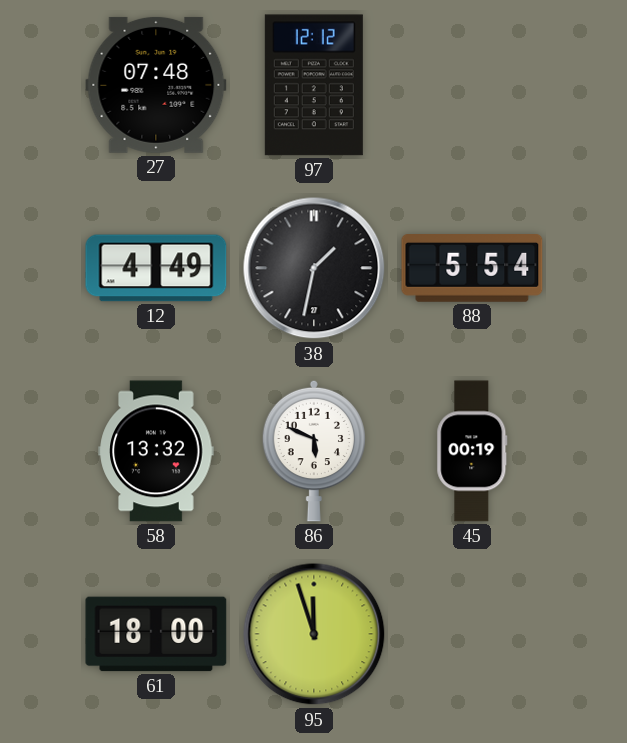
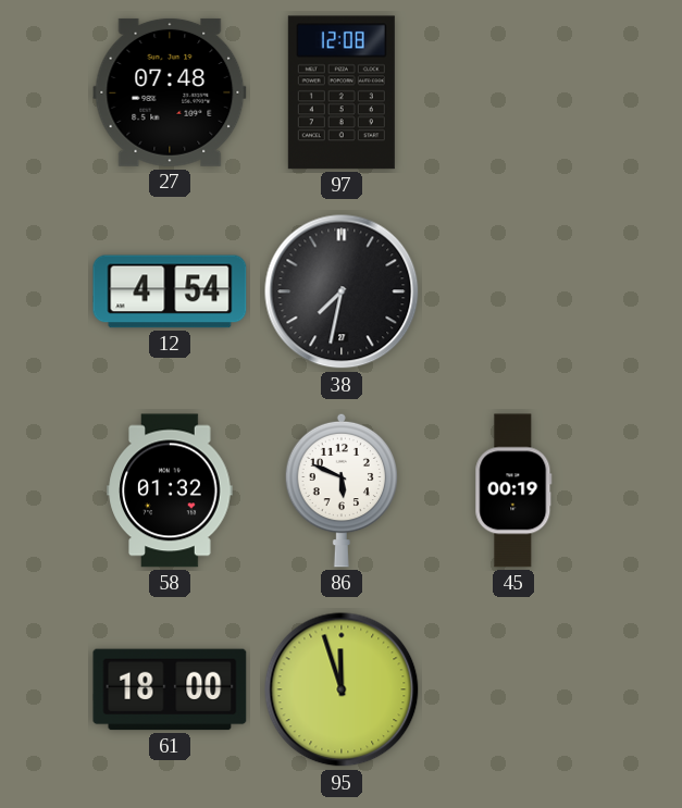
97: 12:12 -> 12:08 (342, 92)
12: 4:49 -> 4:54 (170, 291)
38: 1:32 -> 7:32 (342, 291)
88: 5:54 -> none (472, 269)
58: 13:32 -> 01:32 (170, 490)
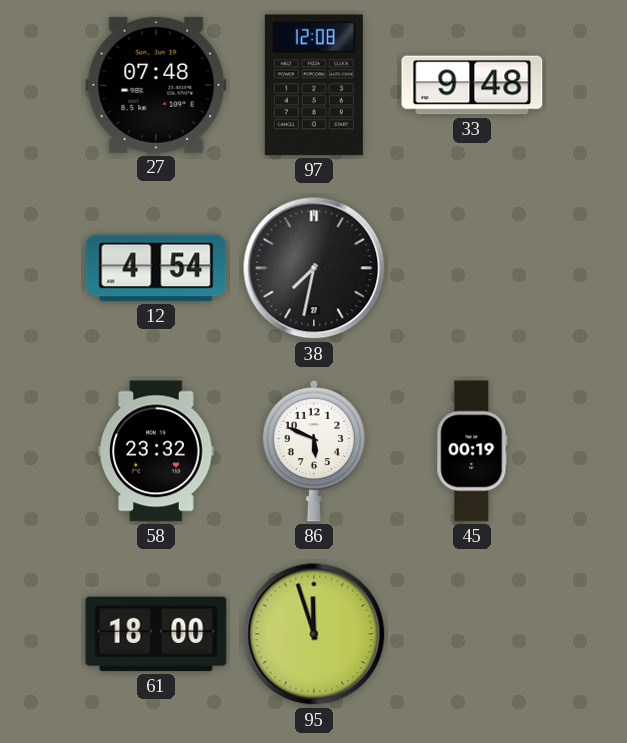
33: none -> 9:48 (472, 85)
58: 01:32 -> 23:32 (156, 451)
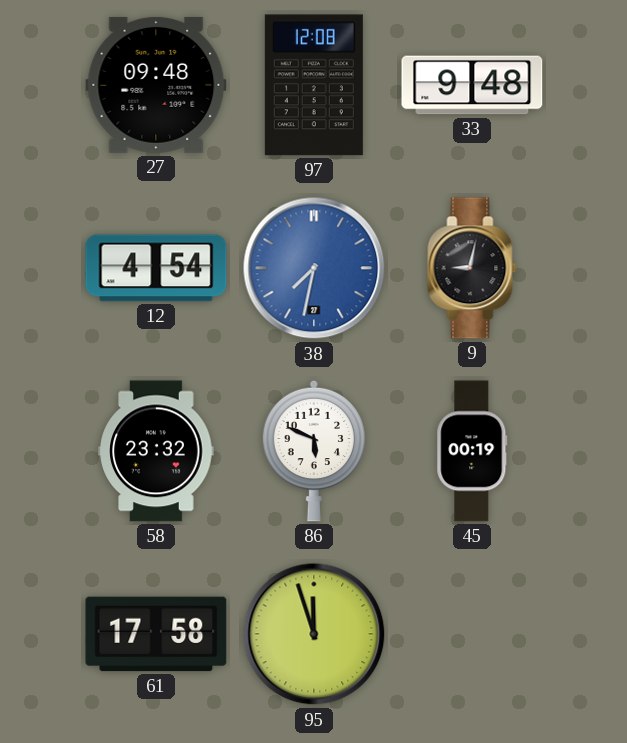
27: 07:48 -> 09:48 (156, 85)
38 dial: black -> blue (314, 268)
9: none -> 9:02 (472, 268)
61: 18:00 -> 17:58 (156, 634)
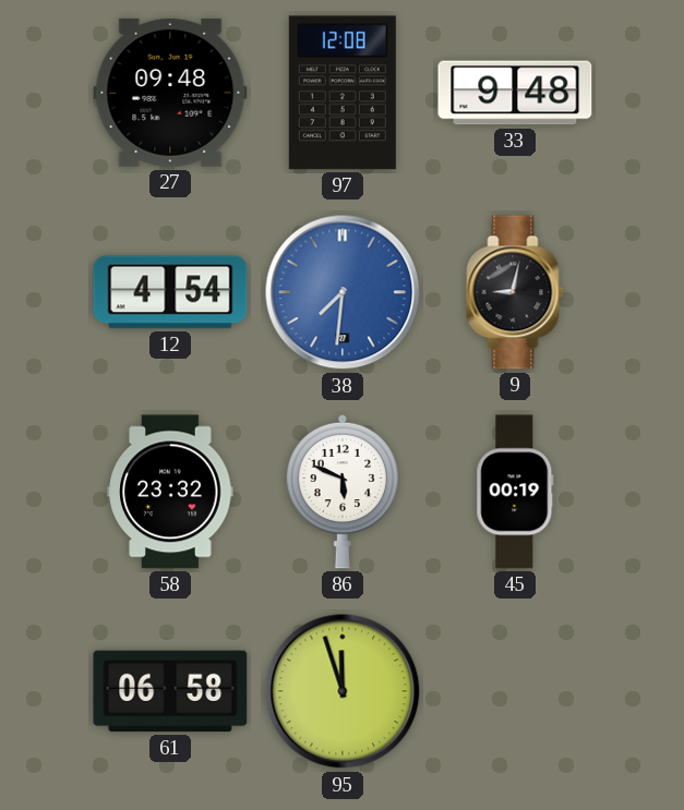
38: 7:32 -> 7:31 (343, 292)
61: 17:58 -> 06:58 (170, 691)
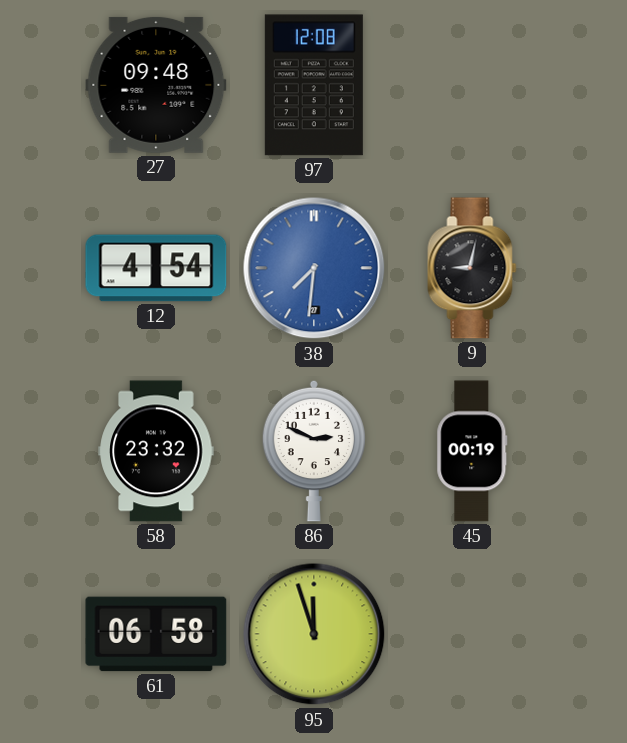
33: 9:48 -> none (515, 93)
86: 5:49 -> 2:49 (314, 451)
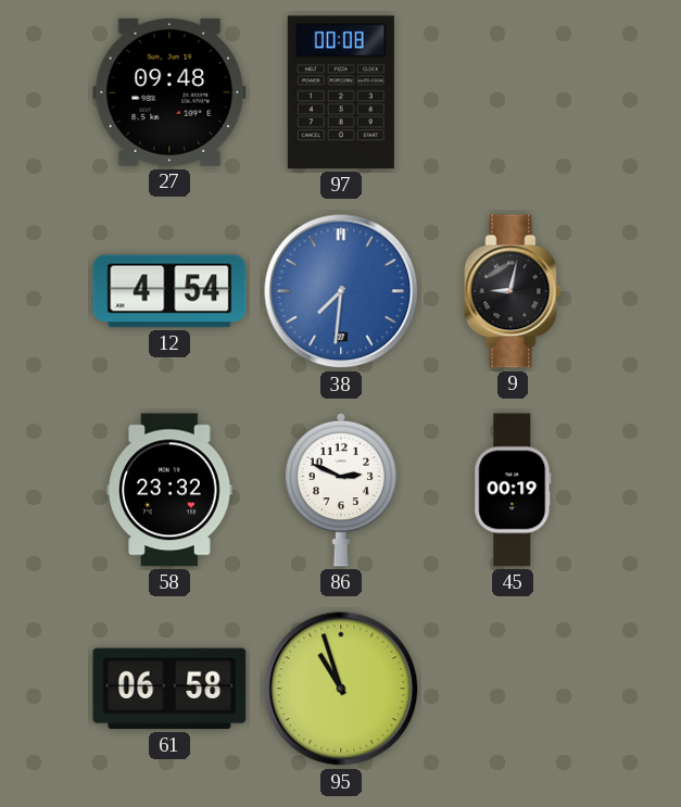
97: 12:08 -> 00:08 (341, 92)
95: 11:57 -> 10:57 (341, 689)
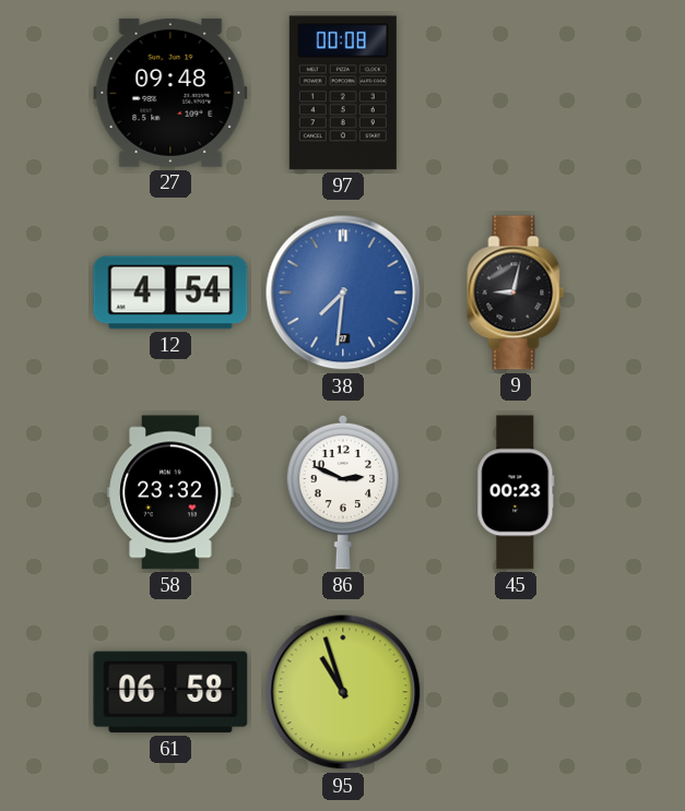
45: 00:19 -> 00:23 (516, 492)
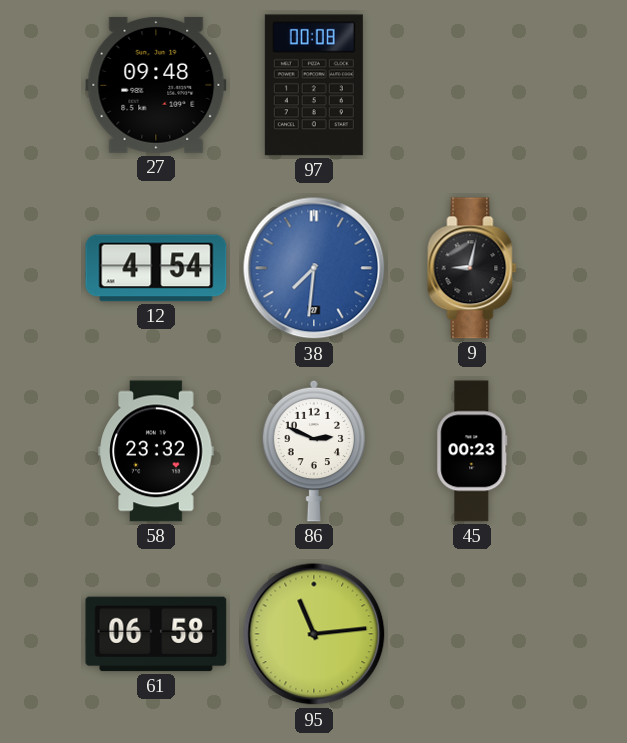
95: 10:57 -> 11:14 (314, 634)
